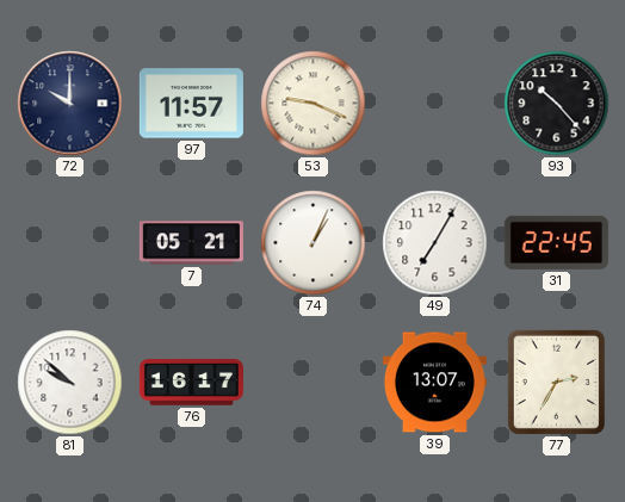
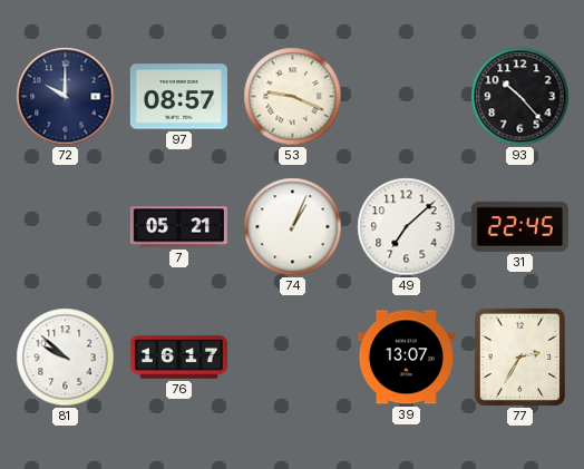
97: 11:57 -> 08:57 (178, 97)
49: 7:05 -> 7:08 (407, 227)
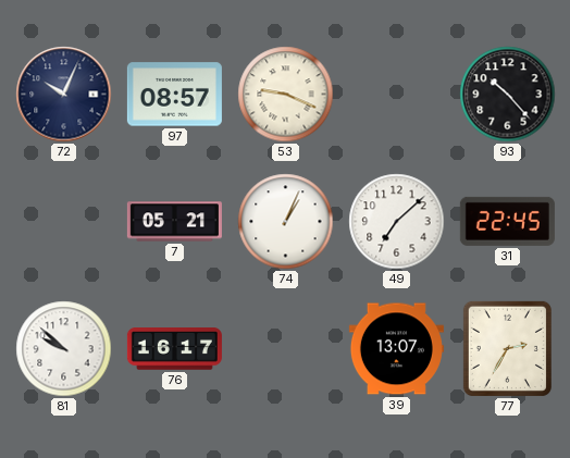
72: 10:00 -> 10:04 (64, 95)
